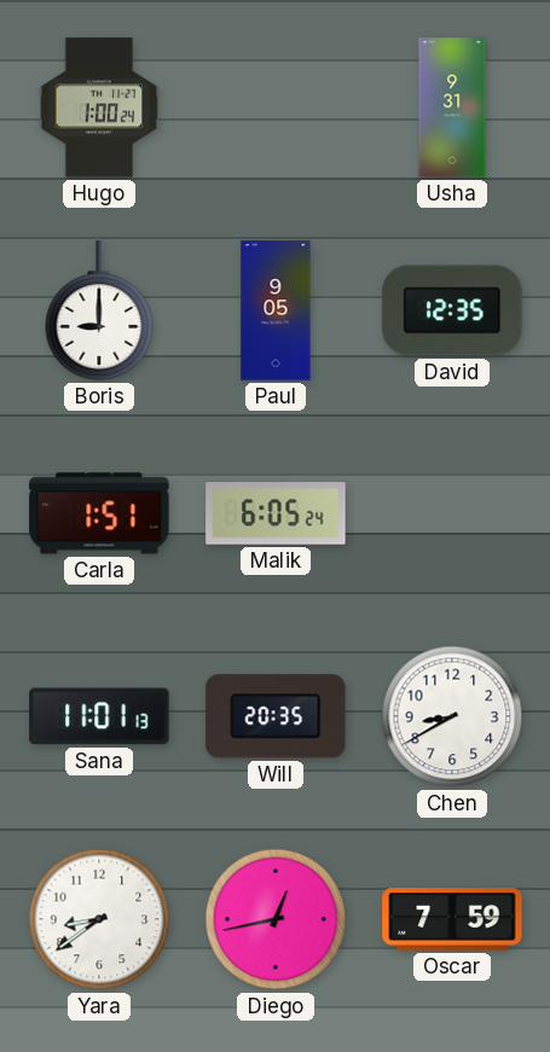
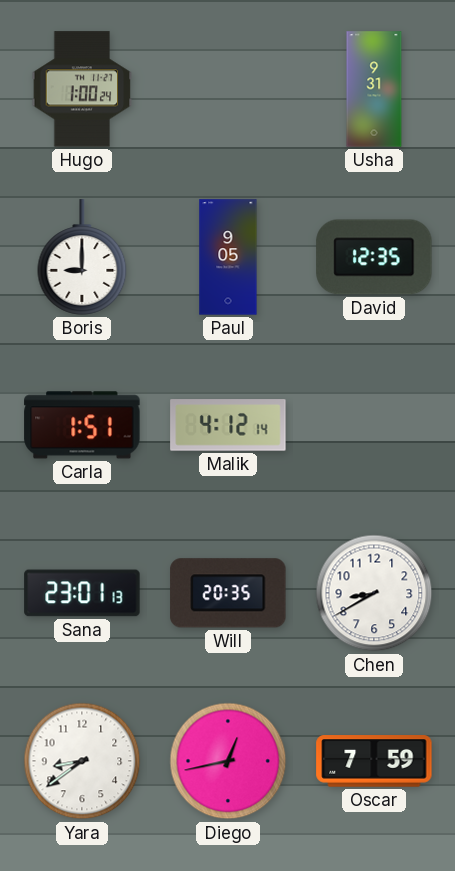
Malik: 6:05 -> 4:12 (228, 425)
Sana: 11:01 -> 23:01 (82, 593)
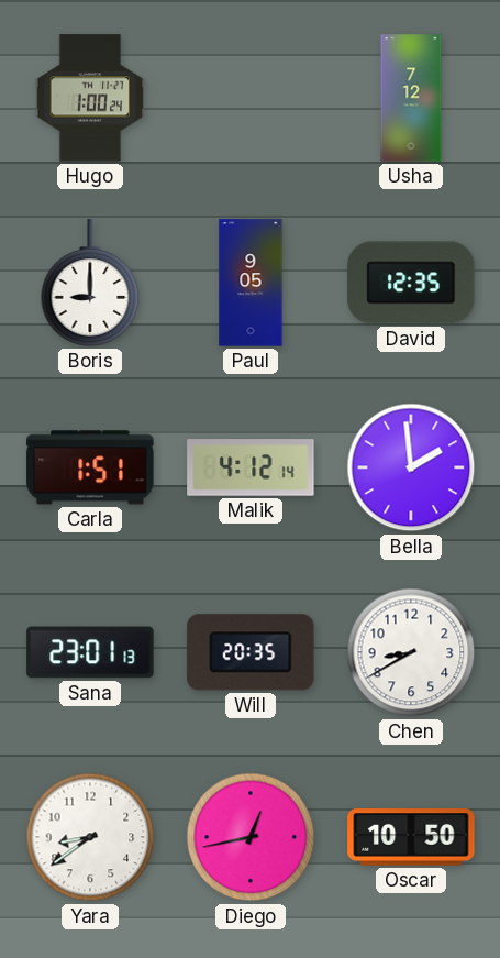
Usha: 9:31 -> 7:12 (411, 98)
Bella: none -> 1:59 (411, 467)
Oscar: 7:59 -> 10:50 (411, 837)
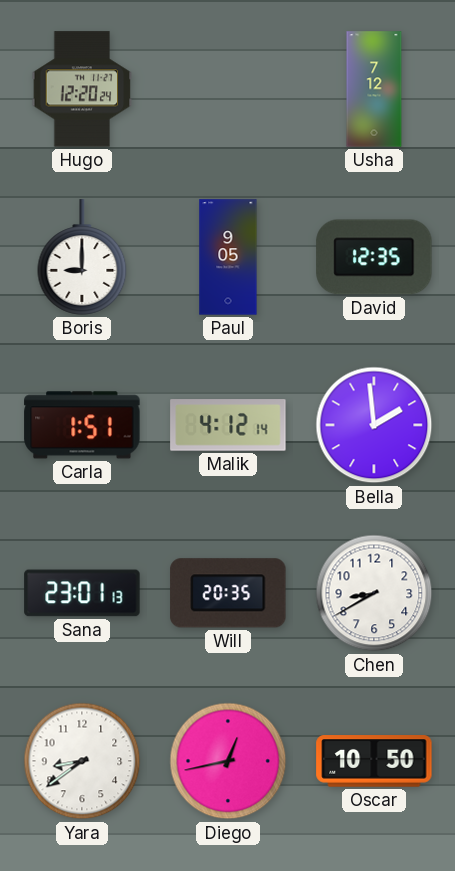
Hugo: 1:00 -> 12:20 (82, 89)
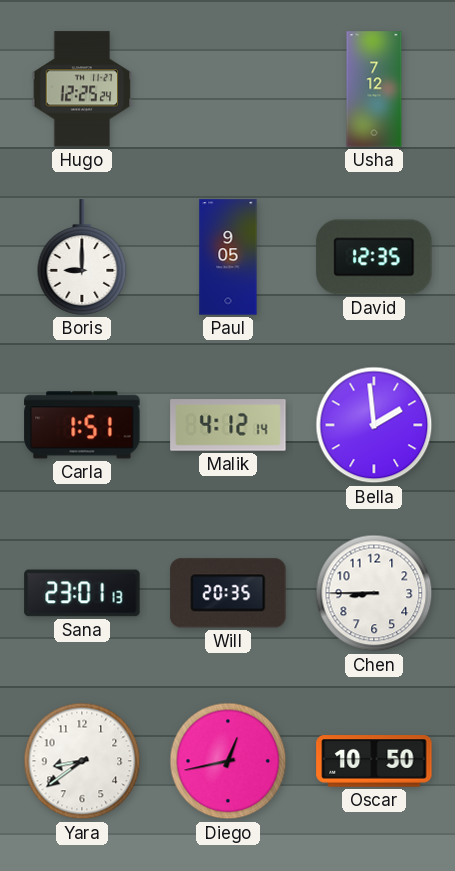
Hugo: 12:20 -> 12:25 (82, 89)
Chen: 8:40 -> 8:45 (374, 593)
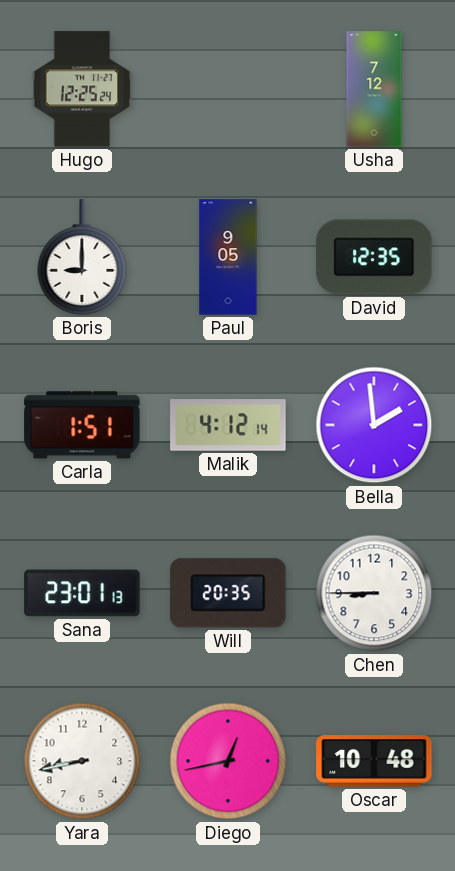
Yara: 8:39 -> 8:43 (82, 761)
Oscar: 10:50 -> 10:48 (374, 761)
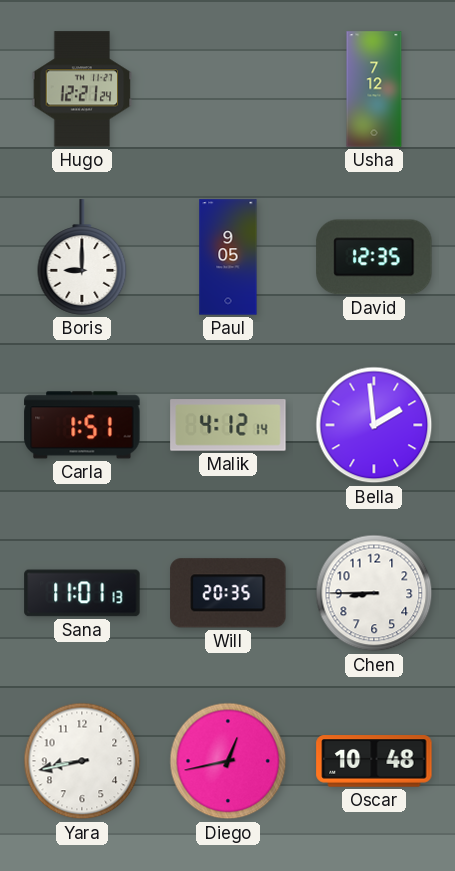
Hugo: 12:25 -> 12:21 (82, 89)
Sana: 23:01 -> 11:01 (82, 593)
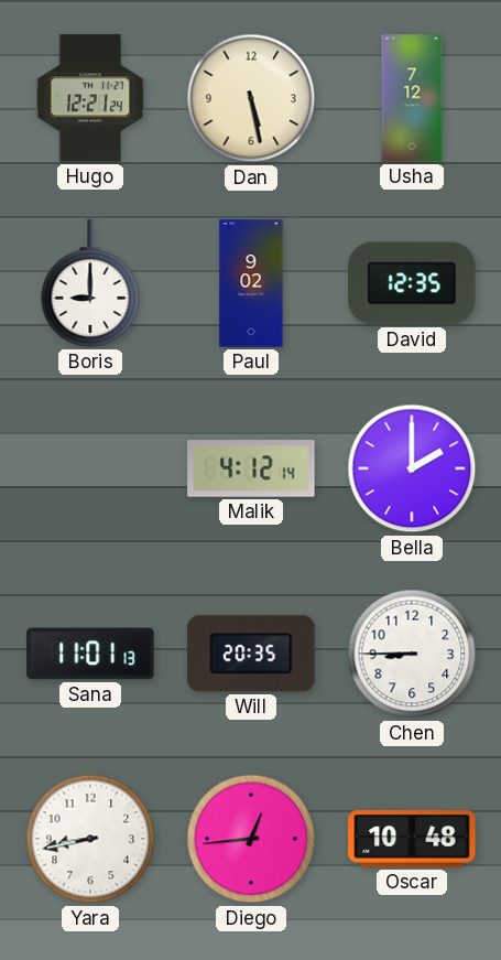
Dan: none -> 5:28 (251, 98)
Paul: 9:05 -> 9:02 (251, 283)
Carla: 1:51 -> none (82, 425)
Bella: 1:59 -> 2:00 (412, 468)
Diego: 12:43 -> 12:44 (251, 839)
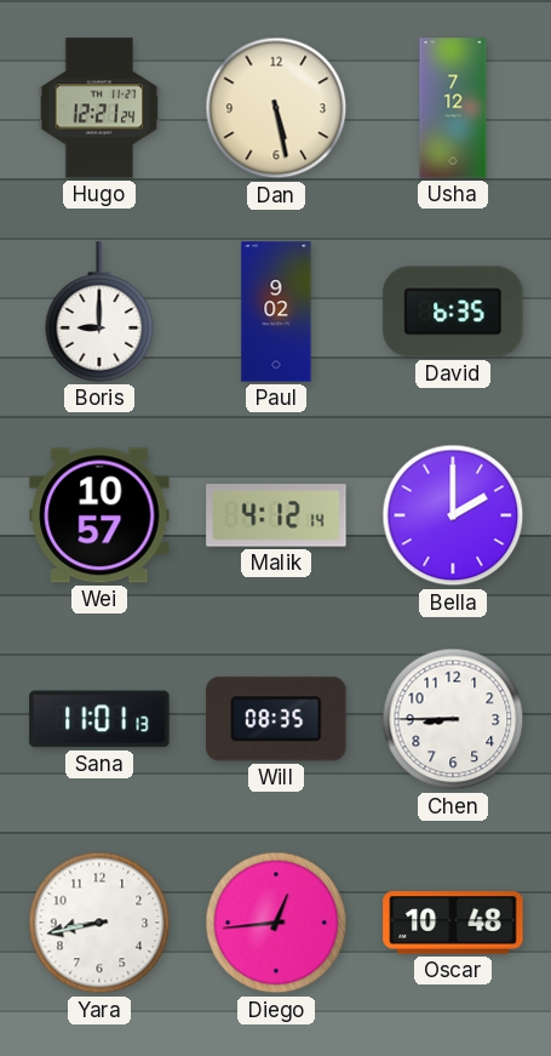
David: 12:35 -> 6:35 (453, 312)
Wei: none -> 10:57 (99, 515)
Will: 20:35 -> 08:35 (276, 719)
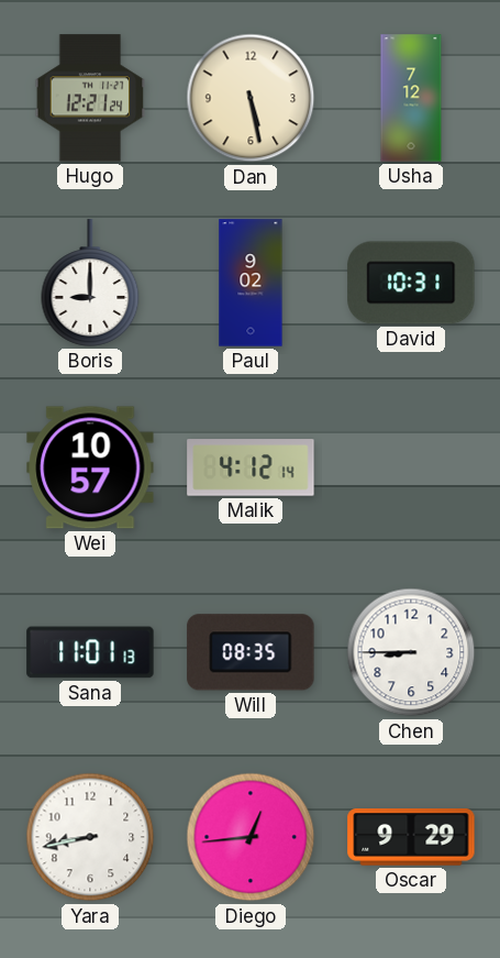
David: 6:35 -> 10:31 (411, 283)
Bella: 2:00 -> none (453, 515)
Oscar: 10:48 -> 9:29 (411, 837)
